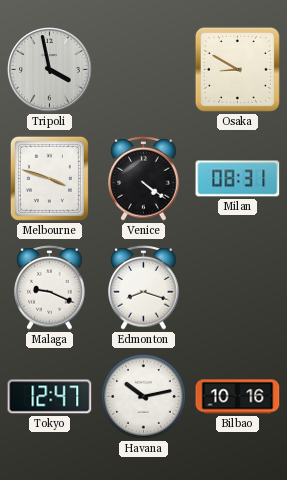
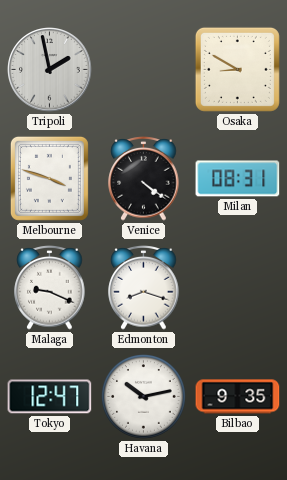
Tripoli: 3:58 -> 1:58 (50, 70)
Bilbao: 10:16 -> 9:35 (238, 397)
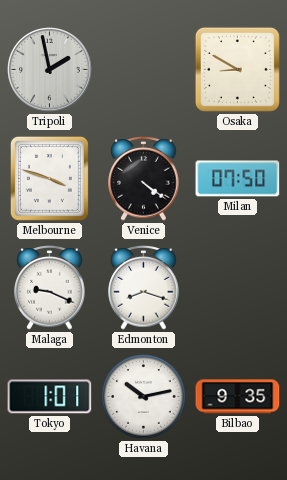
Milan: 08:31 -> 07:50 (238, 179)
Tokyo: 12:47 -> 1:01 (50, 397)
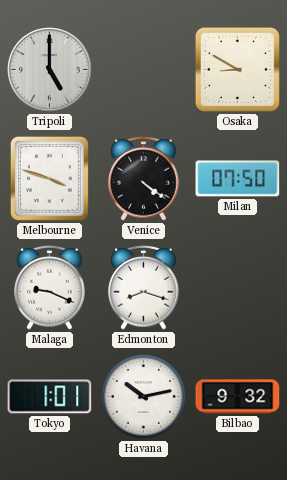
Tripoli: 1:58 -> 5:00 (50, 70)
Bilbao: 9:35 -> 9:32 (238, 397)
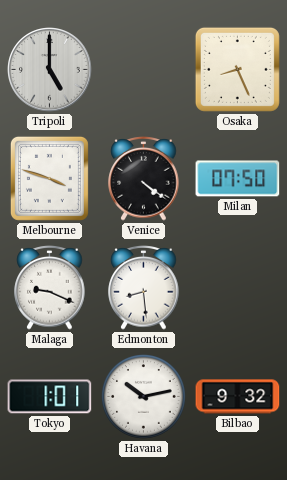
Osaka: 8:50 -> 8:26 (237, 69)
Edmonton: 8:18 -> 8:29 (144, 288)
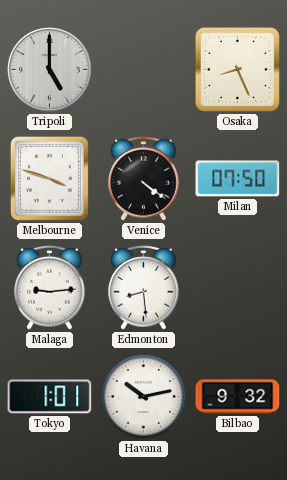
Malaga: 9:19 -> 9:14 (50, 288)
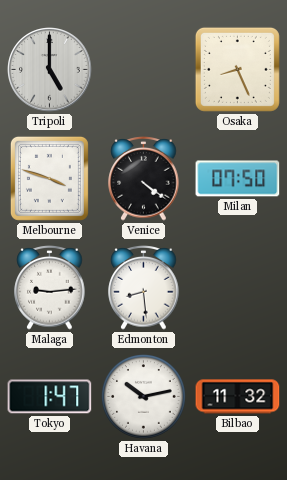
Tokyo: 1:01 -> 1:47 (50, 397)
Bilbao: 9:32 -> 11:32 (238, 397)
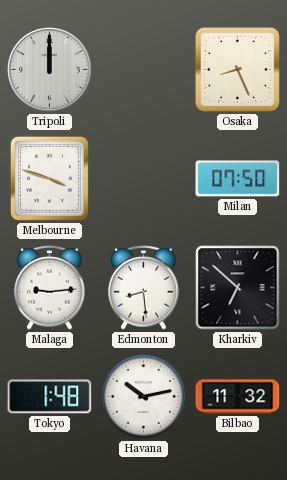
Tripoli: 5:00 -> 12:00 (50, 70)
Venice: 4:21 -> none (144, 179)
Kharkiv: none -> 6:52 (238, 288)
Tokyo: 1:47 -> 1:48 (50, 397)
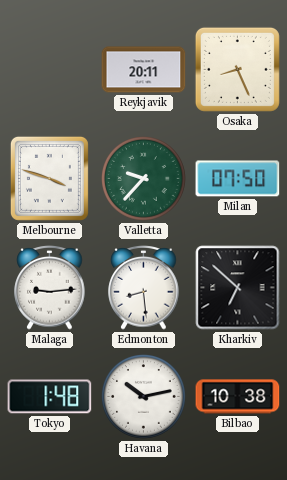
Tripoli: 12:00 -> none (50, 70)
Reykjavik: none -> 20:11 (144, 70)
Valletta: none -> 9:37 (144, 179)
Bilbao: 11:32 -> 10:38 (238, 397)
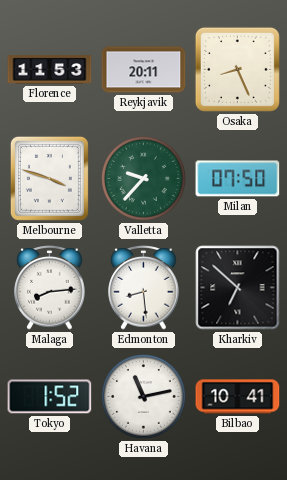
Florence: none -> 11:53 (50, 70)
Malaga: 9:14 -> 8:14 (50, 288)
Tokyo: 1:48 -> 1:52 (50, 397)
Havana: 10:13 -> 11:13 (144, 397)
Bilbao: 10:38 -> 10:41 (238, 397)
